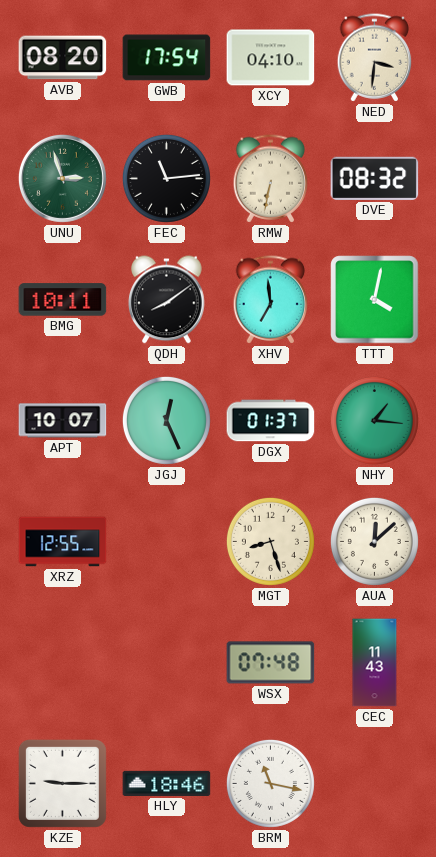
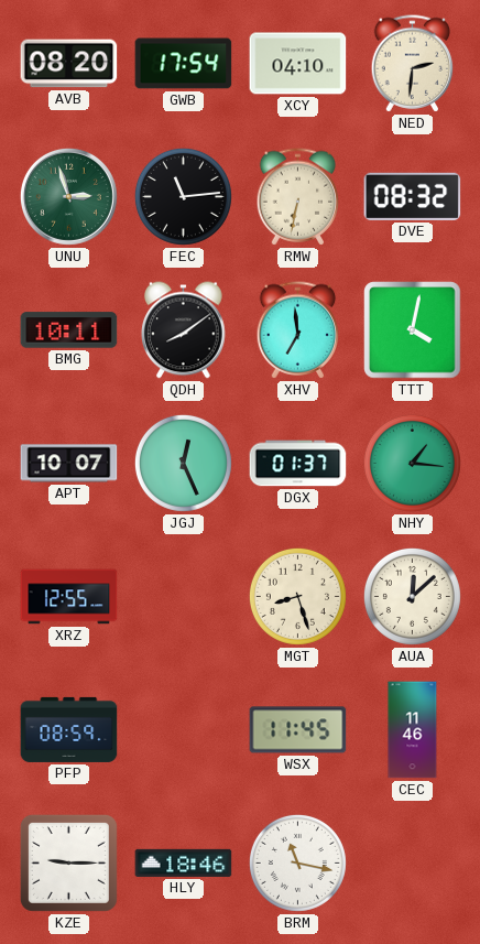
NED: 3:31 -> 2:31 (413, 64)
PFP: none -> 08:59 (69, 729)
WSX: 07:48 -> 11:45 (298, 730)
CEC: 11:43 -> 11:46 (413, 730)
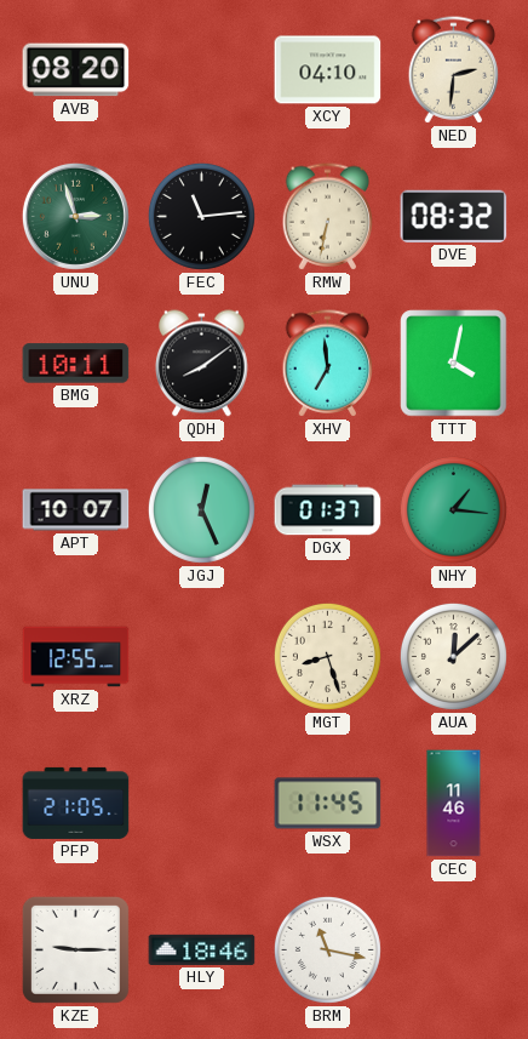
GWB: 17:54 -> none (184, 64)
PFP: 08:59 -> 21:05 (76, 803)
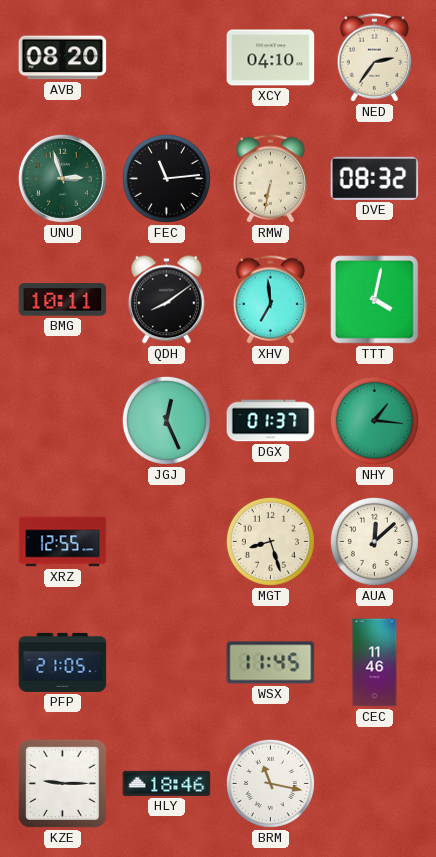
NED: 2:31 -> 2:36 (375, 58)
APT: 10:07 -> none (76, 510)
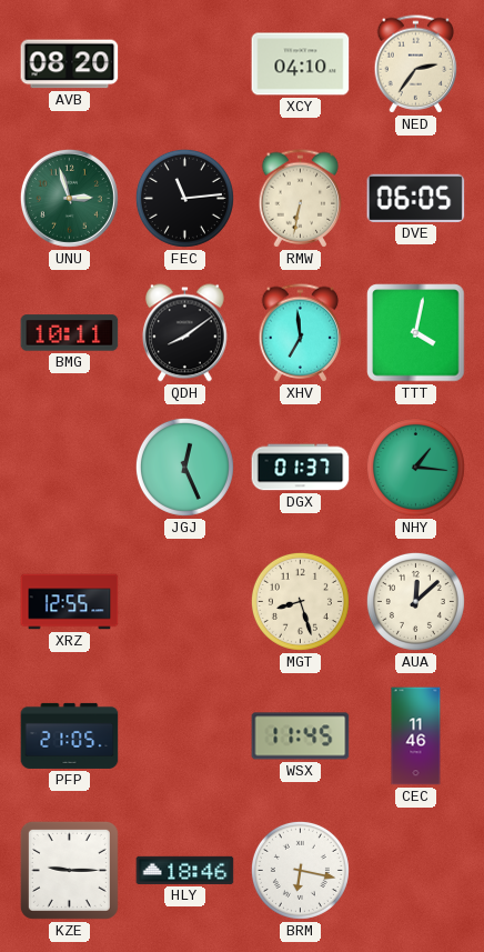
DVE: 08:32 -> 06:05 (416, 198)
BRM: 11:17 -> 6:17 (300, 870)
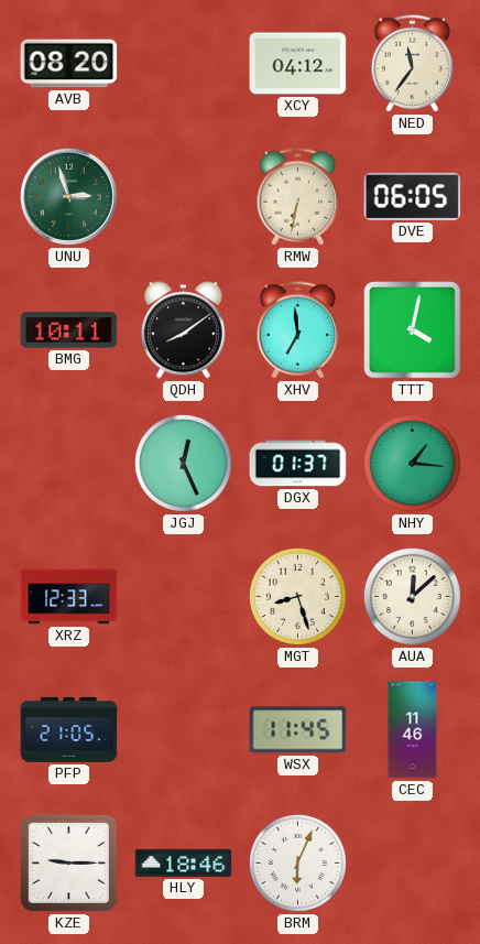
XCY: 04:10 -> 04:12 (298, 64)
NED: 2:36 -> 11:36 (413, 64)
FEC: 11:14 -> none (184, 198)
XRZ: 12:55 -> 12:33 (69, 597)
BRM: 6:17 -> 6:04 (297, 862)
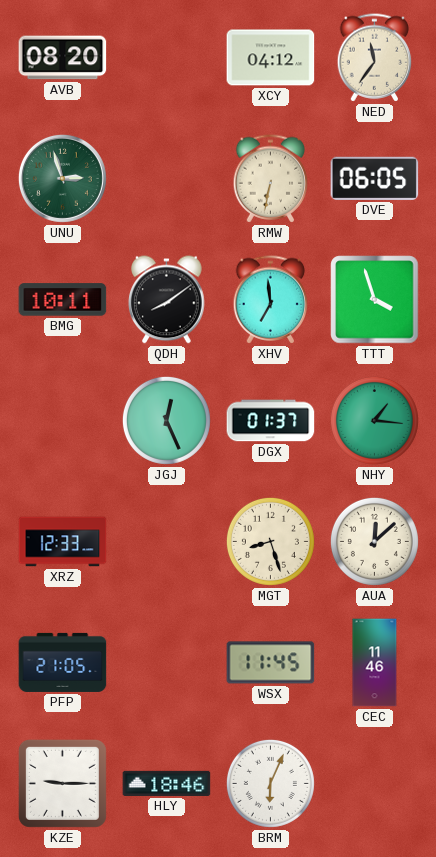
TTT: 4:02 -> 3:57 (375, 300)
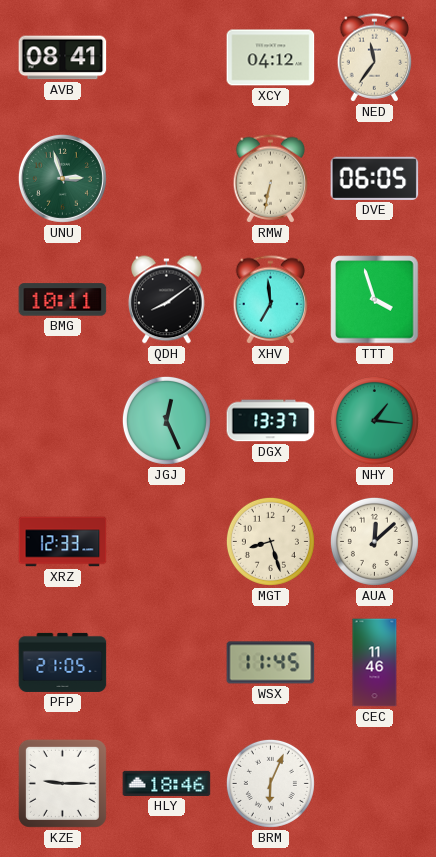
AVB: 08:20 -> 08:41 (63, 58)
DGX: 01:37 -> 13:37 (271, 421)
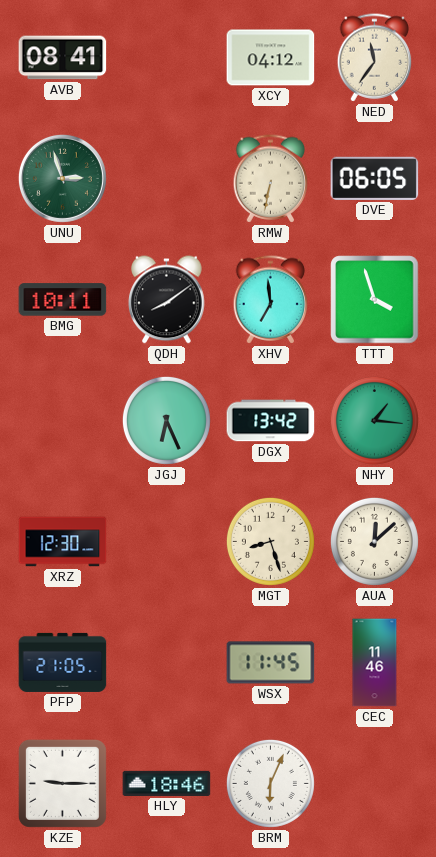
JGJ: 12:26 -> 6:26 (166, 420)
DGX: 13:37 -> 13:42 (271, 421)
XRZ: 12:33 -> 12:30 (63, 542)
